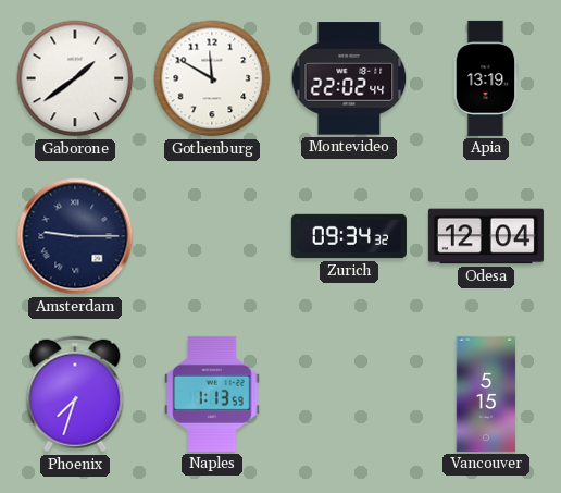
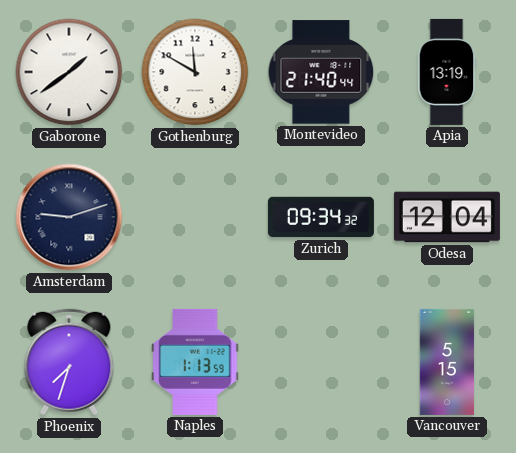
Montevideo: 22:02 -> 21:40 (321, 72)
Amsterdam: 9:15 -> 9:12 (69, 217)
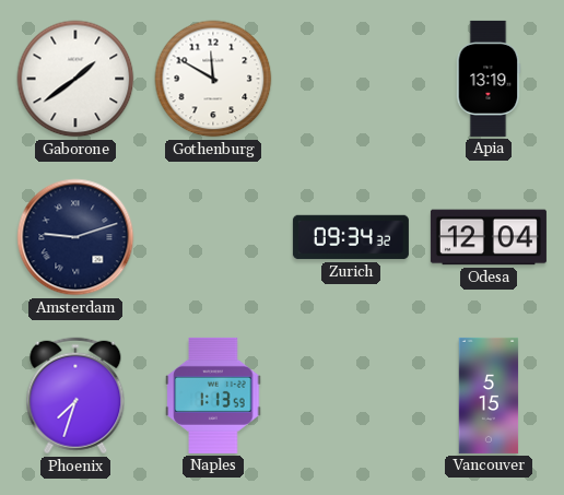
Montevideo: 21:40 -> none (321, 72)
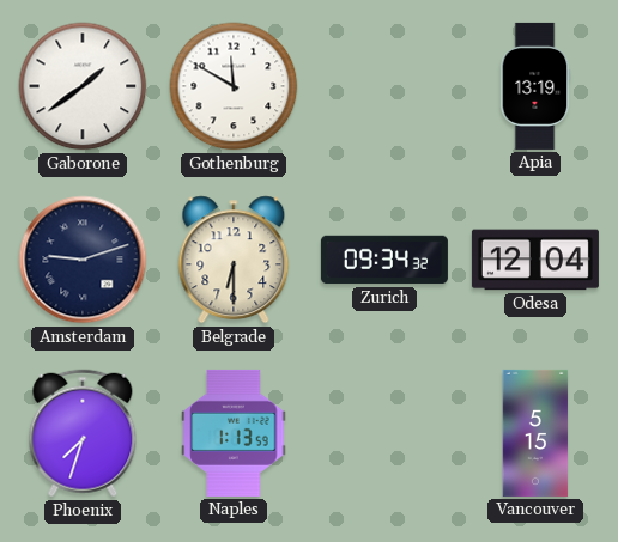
Belgrade: none -> 6:30 (234, 260)
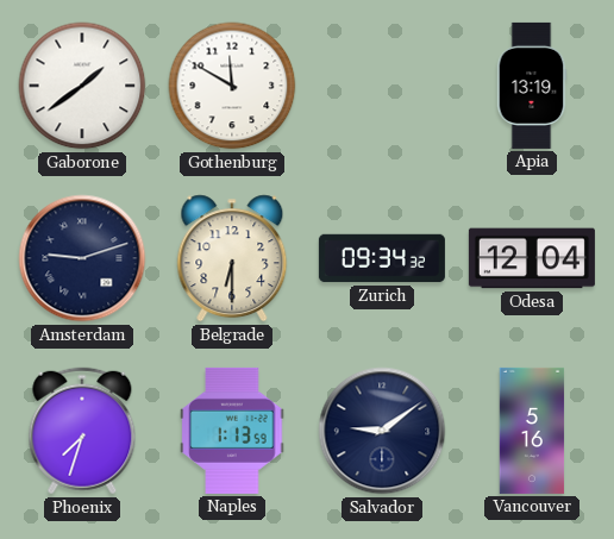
Salvador: none -> 9:09 (382, 431)
Vancouver: 5:15 -> 5:16 (532, 431)
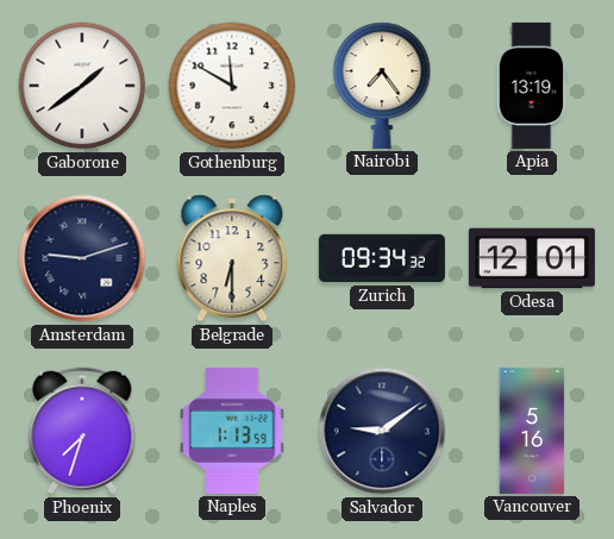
Nairobi: none -> 7:24 (382, 86)
Odesa: 12:04 -> 12:01 (532, 258)
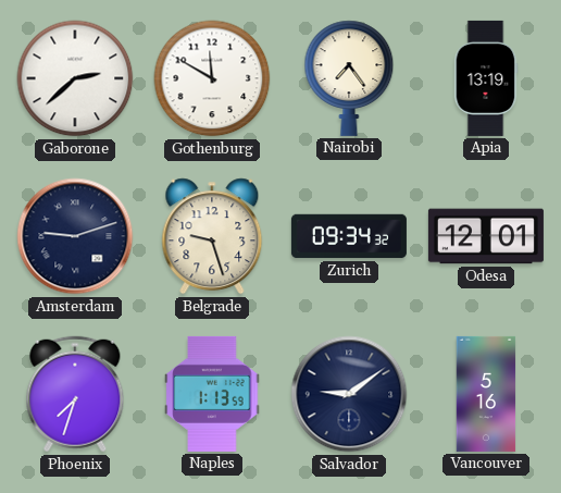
Gaborone: 1:39 -> 2:38 (75, 78)
Belgrade: 6:30 -> 9:27 (212, 236)
